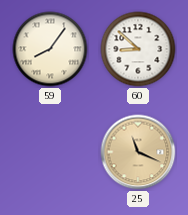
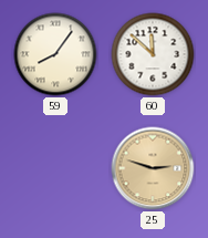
60: 8:52 -> 11:52 (153, 54)
25: 11:19 -> 2:48 (153, 168)
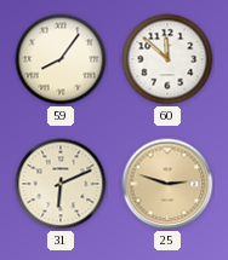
31: none -> 6:11 (61, 184)
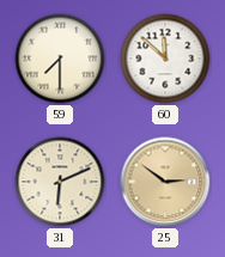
59: 8:06 -> 7:30 (60, 59)
25: 2:48 -> 2:51 (165, 182)
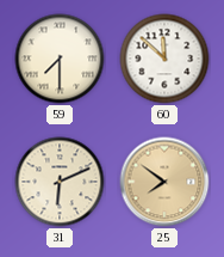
25: 2:51 -> 7:51 (164, 182)
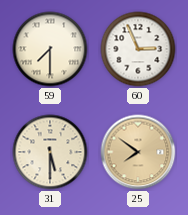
60: 11:52 -> 2:56 (138, 49)
31: 6:11 -> 5:30 (50, 152)
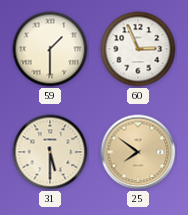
59: 7:30 -> 1:30 (50, 49)
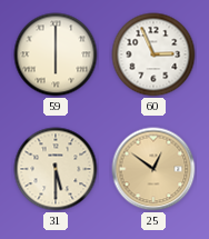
59: 1:30 -> 6:00 (56, 54)
25: 7:51 -> 12:51 (153, 169)
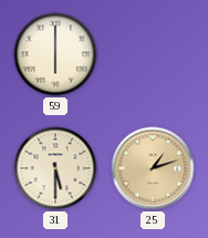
60: 2:56 -> none (153, 54)
25: 12:51 -> 1:12 (153, 168)
